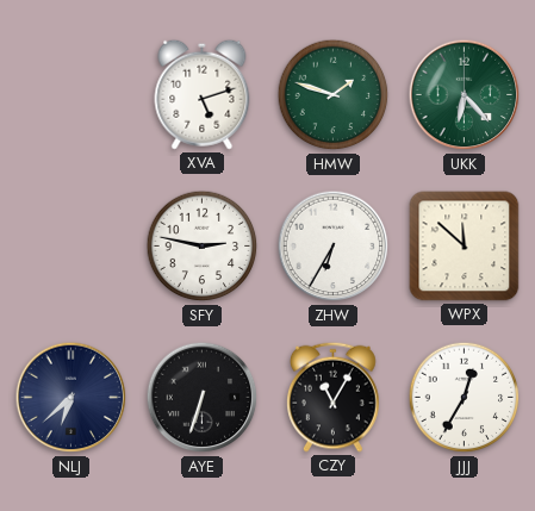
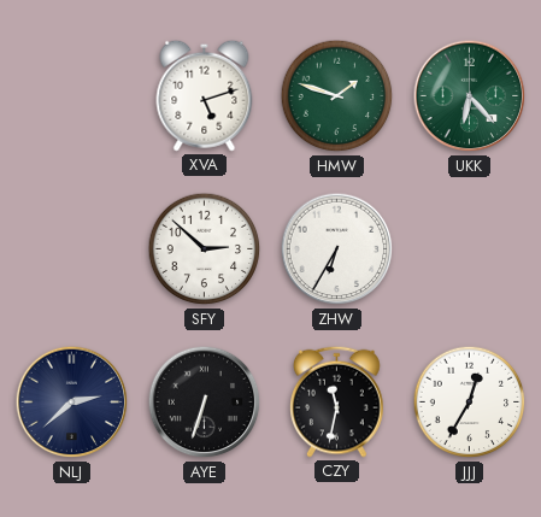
SFY: 2:47 -> 2:52 (205, 249)
WPX: 11:52 -> none (465, 247)
NLJ: 6:38 -> 2:38 (72, 403)
CZY: 11:05 -> 11:32 (337, 401)
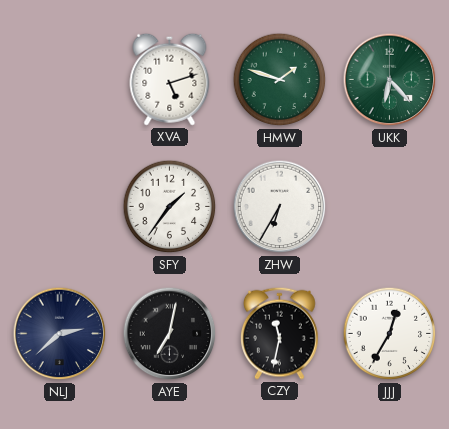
SFY: 2:52 -> 1:36 (170, 207)
AYE: 6:33 -> 7:02 (170, 334)
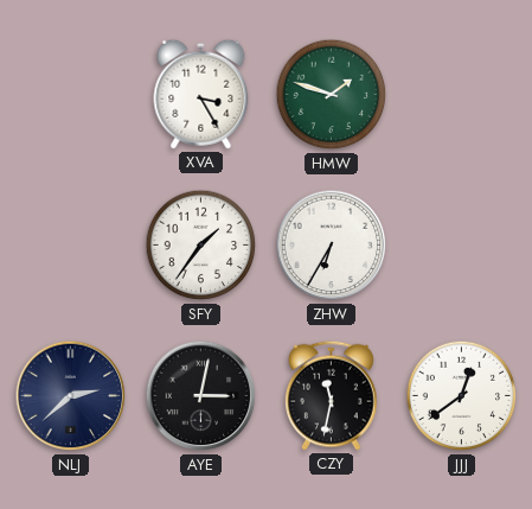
XVA: 5:12 -> 3:25 (201, 94)
UKK: 6:23 -> none (390, 80)
AYE: 7:02 -> 3:02 (201, 396)
JJJ: 12:35 -> 12:39 (462, 396)
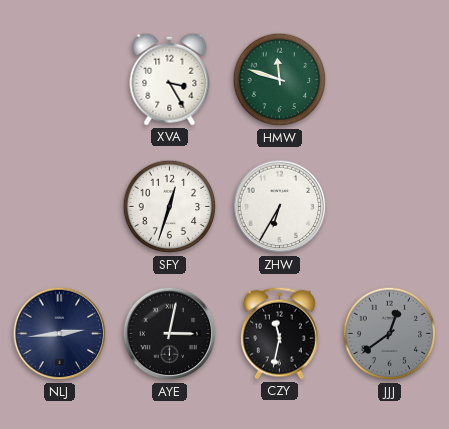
HMW: 1:48 -> 11:48 (280, 80)
SFY: 1:36 -> 12:33 (170, 207)
NLJ: 2:38 -> 2:44 (60, 334)
JJJ dial: white -> grey (390, 334)
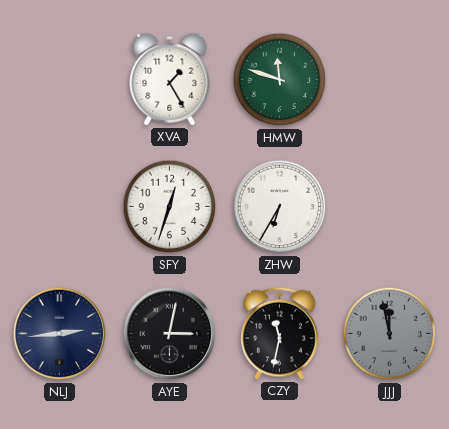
XVA: 3:25 -> 1:25 (170, 79)
JJJ: 12:39 -> 11:58 (390, 334)
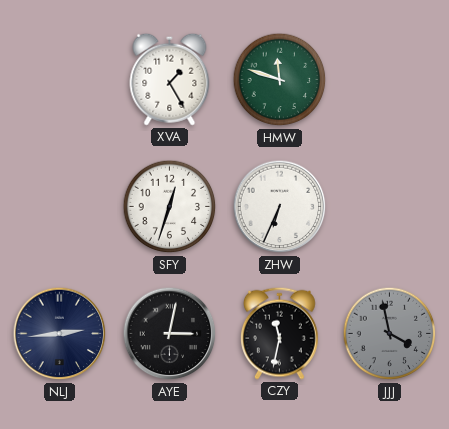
ZHW: 6:35 -> 6:34 (280, 207)
JJJ: 11:58 -> 3:58 (390, 334)
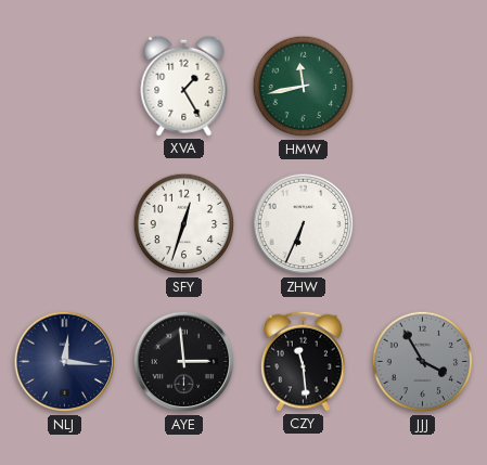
HMW: 11:48 -> 11:43 (304, 87)
NLJ: 2:44 -> 12:16 (65, 362)
AYE: 3:02 -> 2:59 (184, 362)
CZY: 11:32 -> 11:29 (304, 361)
JJJ: 3:58 -> 3:55 (423, 362)
